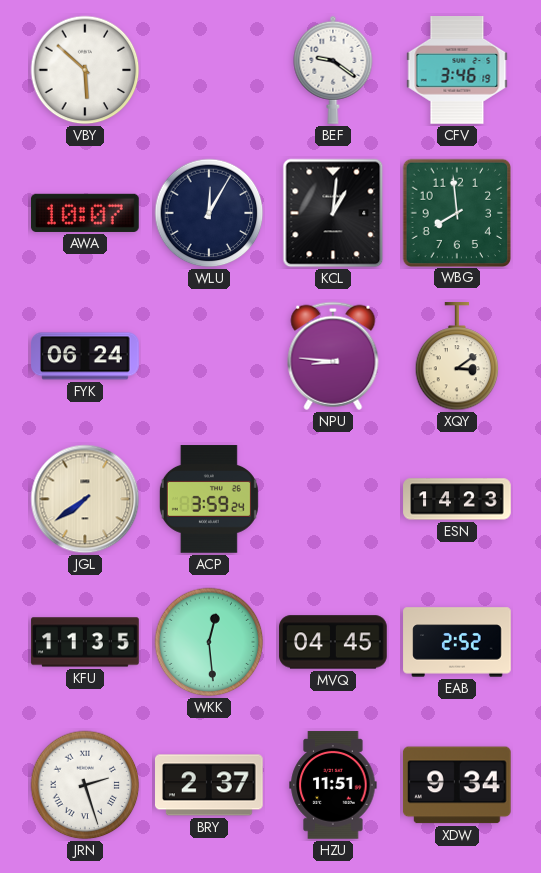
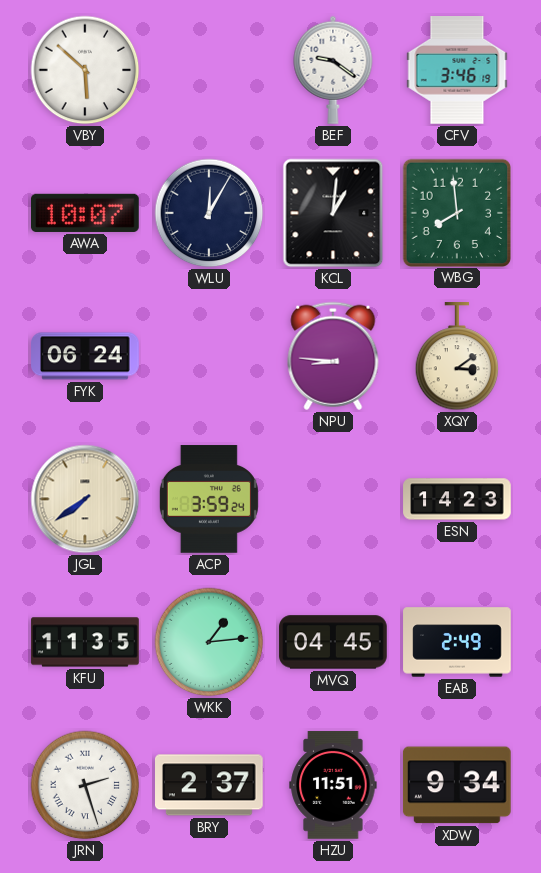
WKK: 12:29 -> 1:14 (209, 642)
EAB: 2:52 -> 2:49 (457, 642)
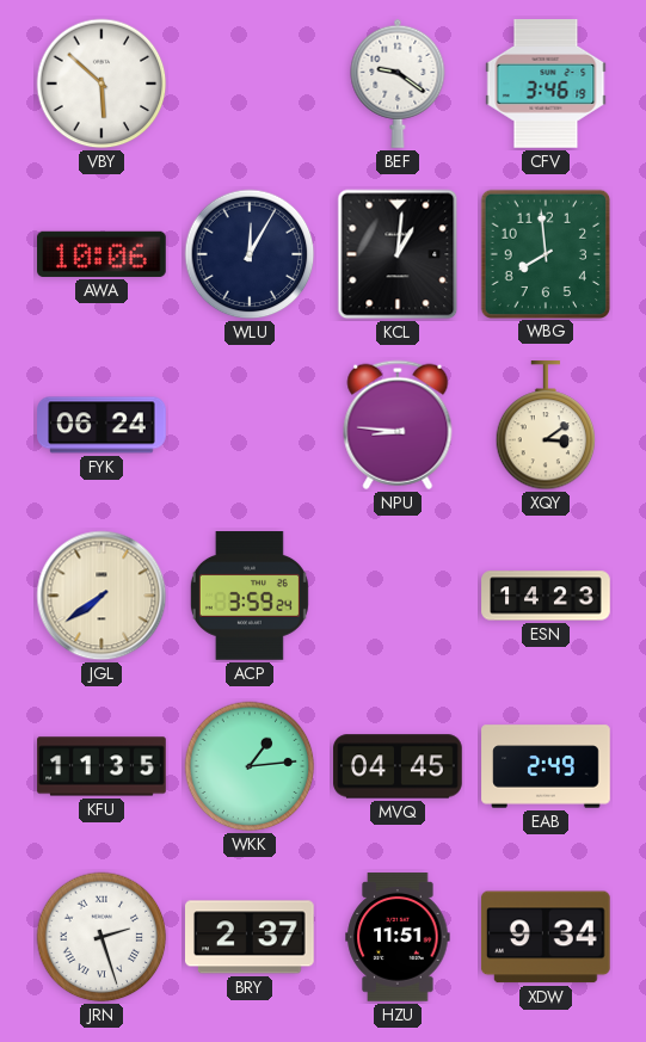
AWA: 10:07 -> 10:06 (103, 254)
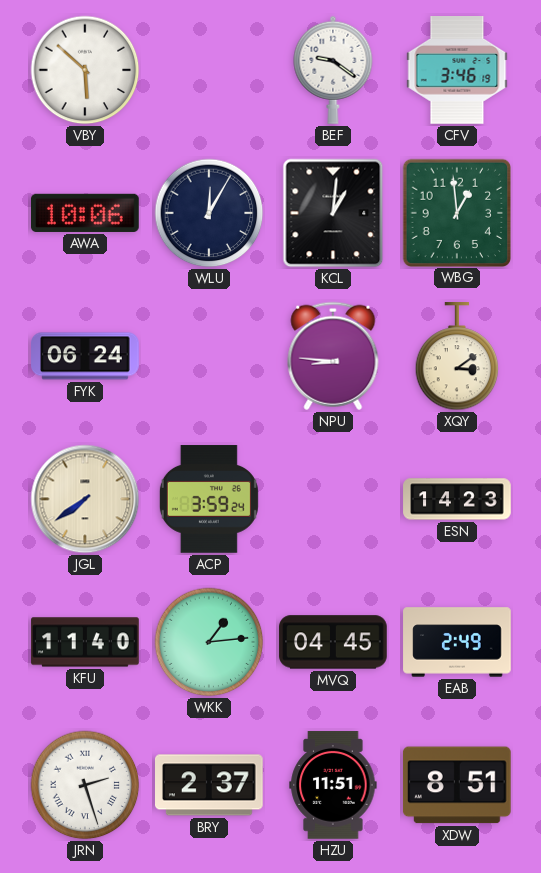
WBG: 7:59 -> 12:59 (456, 212)
KFU: 11:35 -> 11:40 (85, 642)
XDW: 9:34 -> 8:51 (457, 785)
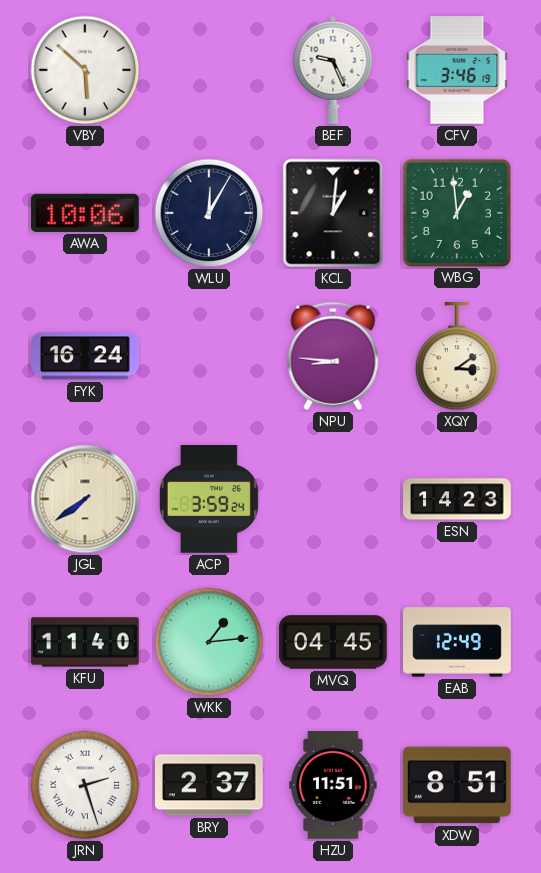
BEF: 9:21 -> 9:26 (333, 70)
FYK: 06:24 -> 16:24 (85, 356)
EAB: 2:49 -> 12:49 (457, 642)
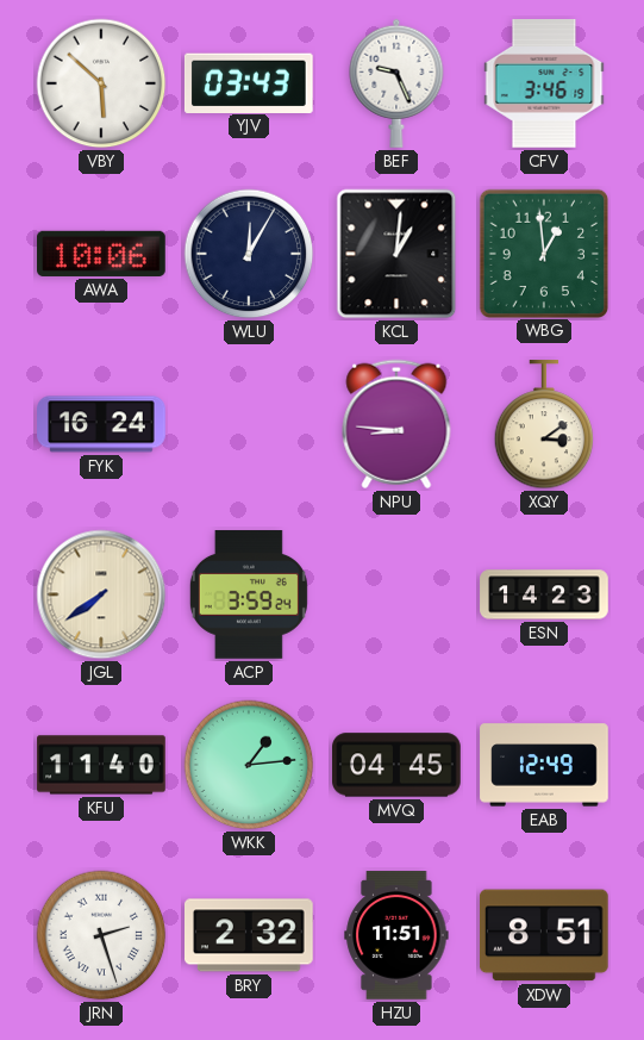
YJV: none -> 03:43 (249, 82)
BRY: 2:37 -> 2:32 (250, 935)
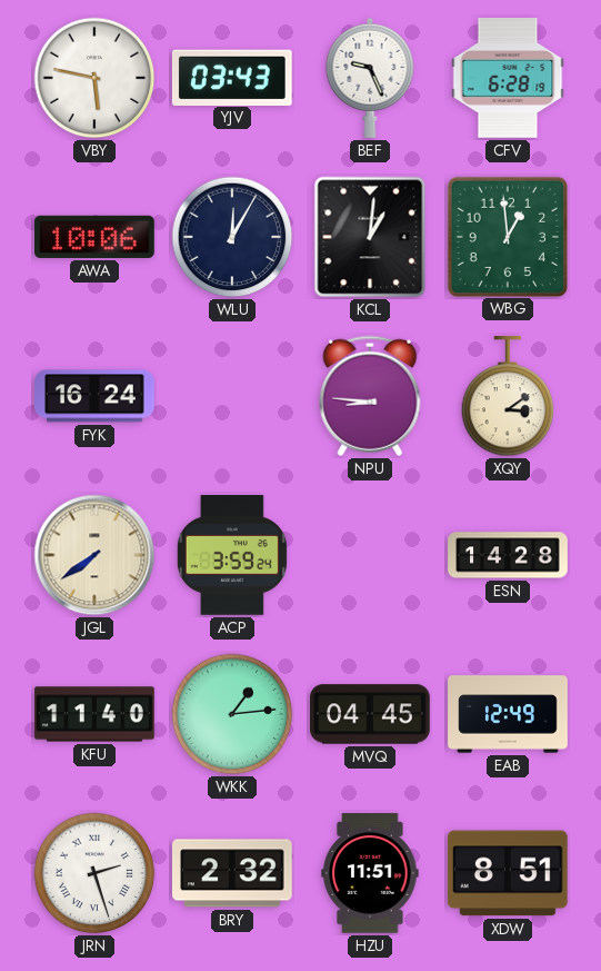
VBY: 5:52 -> 5:47 (94, 78)
CFV: 3:46 -> 6:28 (508, 78)
ESN: 14:23 -> 14:28 (508, 555)
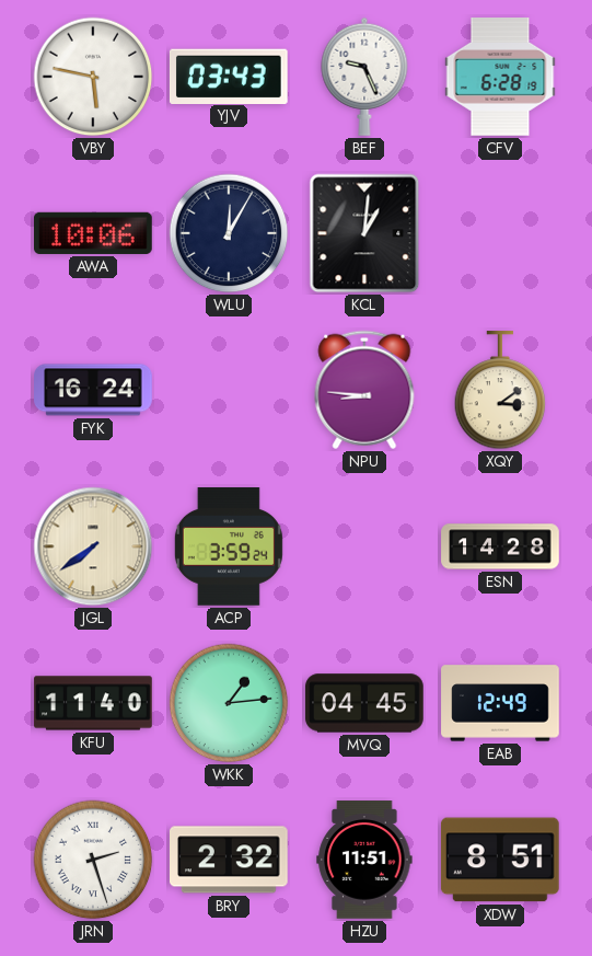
WBG: 12:59 -> none (507, 236)
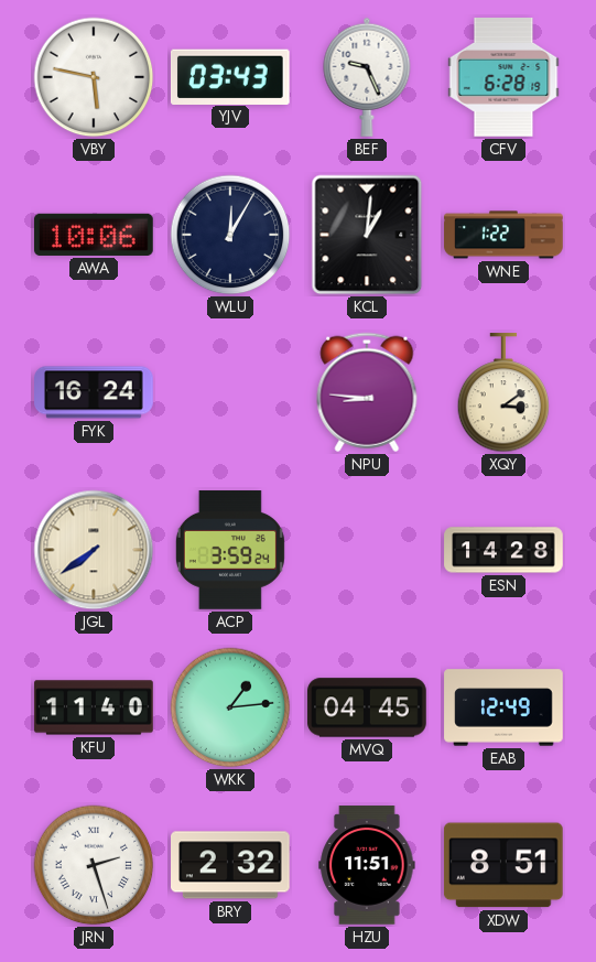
WNE: none -> 1:22 (503, 235)
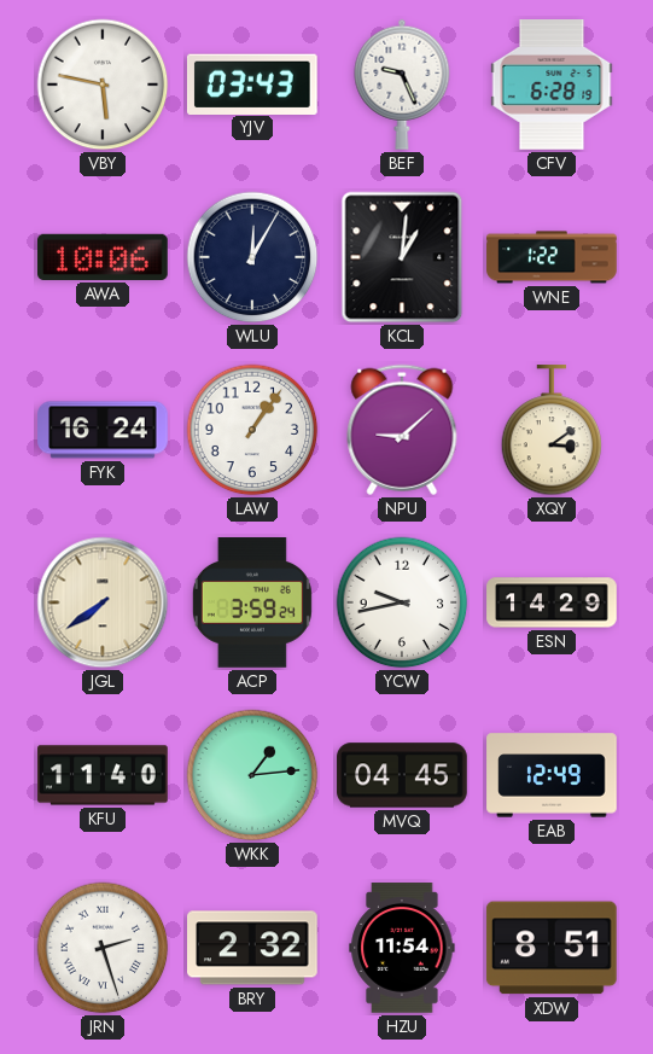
LAW: none -> 1:06 (252, 430)
NPU: 8:46 -> 9:08 (402, 430)
YCW: none -> 9:43 (402, 602)
ESN: 14:28 -> 14:29 (552, 602)
HZU: 11:51 -> 11:54 (402, 948)
